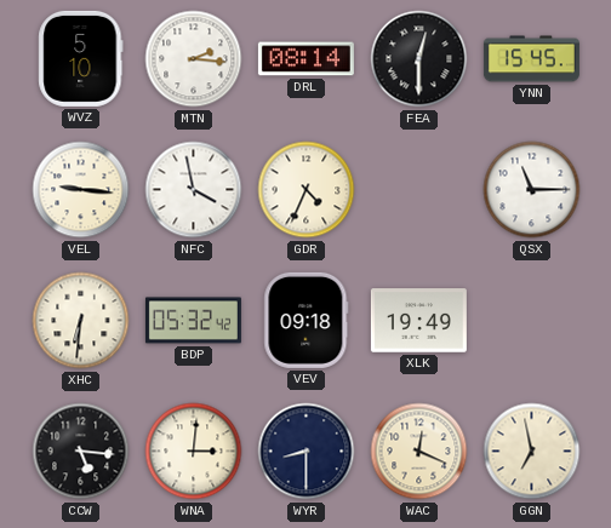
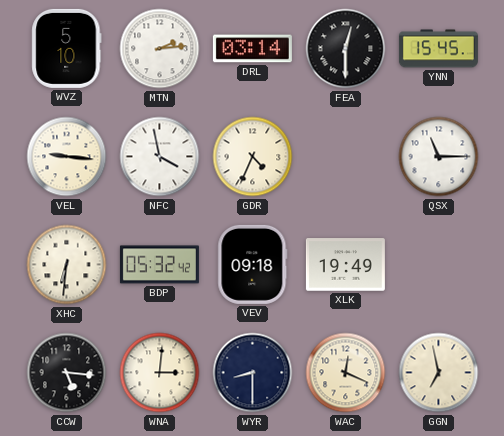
MTN: 2:16 -> 2:14 (160, 49)
DRL: 08:14 -> 03:14 (252, 49)
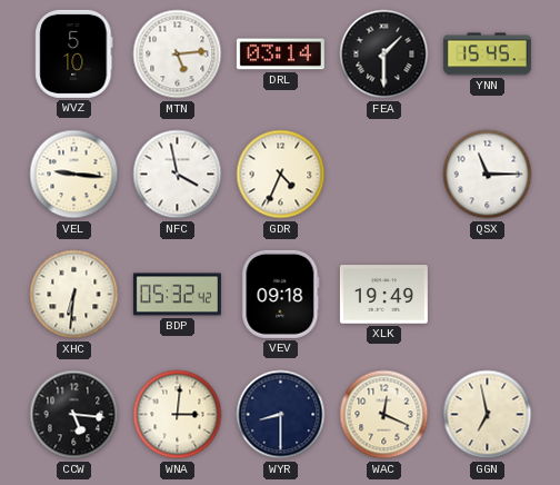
MTN: 2:14 -> 5:14 (178, 55)
FEA: 12:30 -> 1:30 (384, 55)
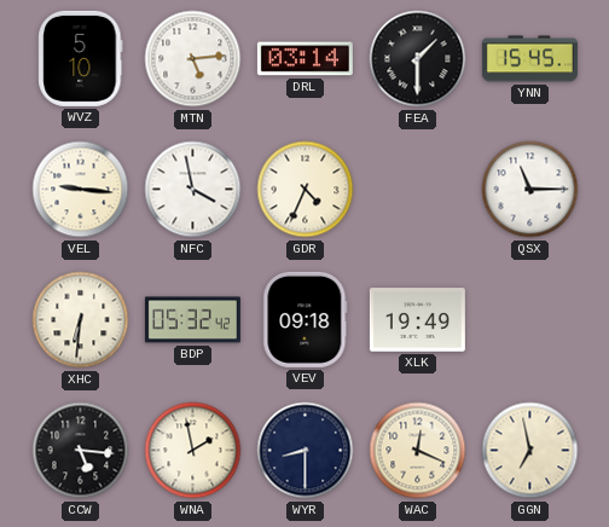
WNA: 3:01 -> 1:58 (193, 451)
